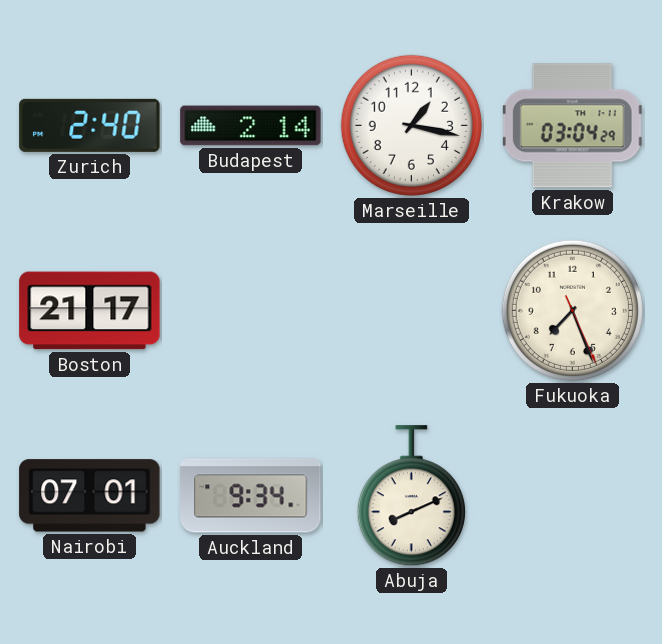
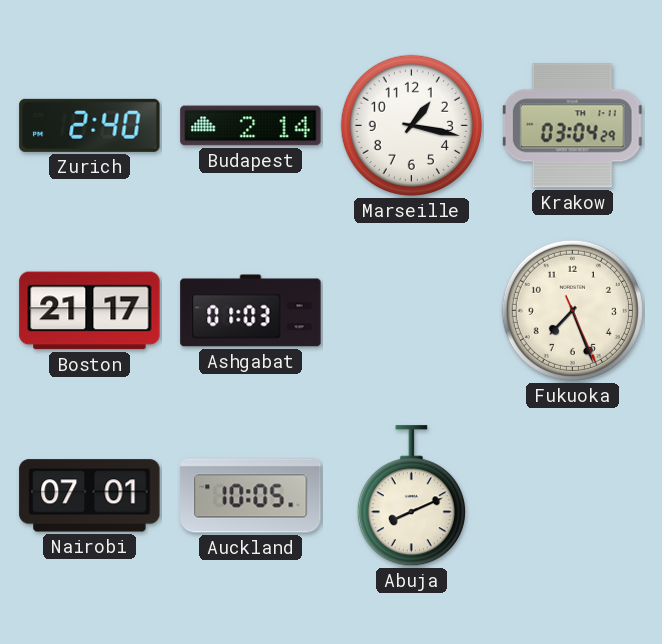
Ashgabat: none -> 01:03 (251, 311)
Auckland: 9:34 -> 10:05 (251, 496)
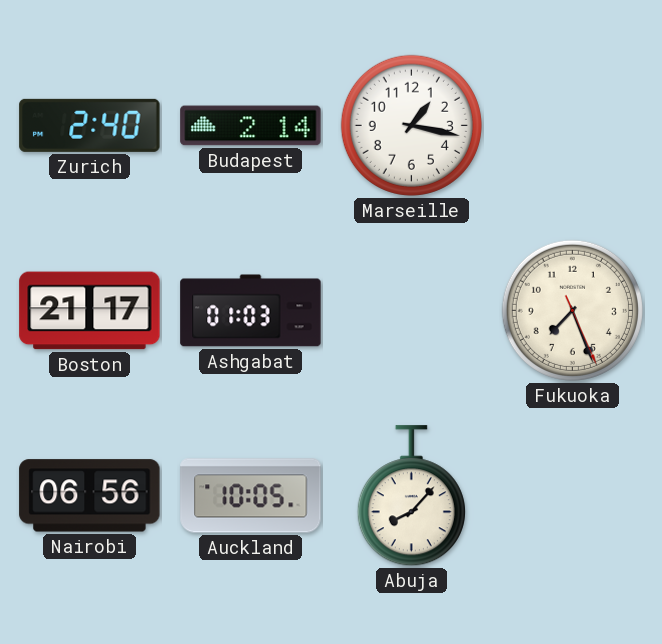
Krakow: 03:04 -> none (573, 126)
Nairobi: 07:01 -> 06:56 (90, 496)
Abuja: 8:11 -> 8:07 (411, 496)
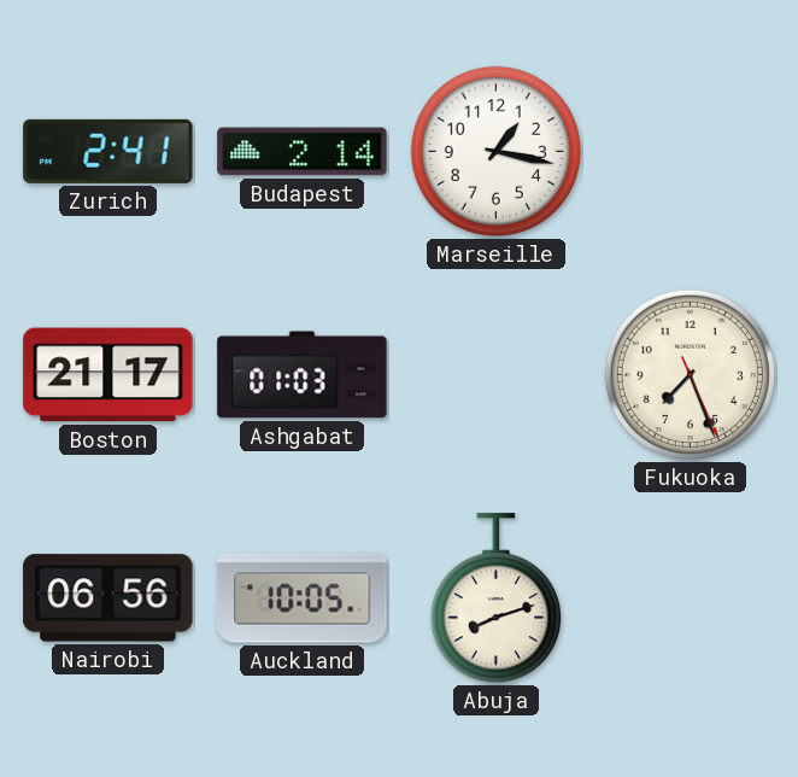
Zurich: 2:40 -> 2:41 (108, 151)
Abuja: 8:07 -> 8:12 (495, 598)
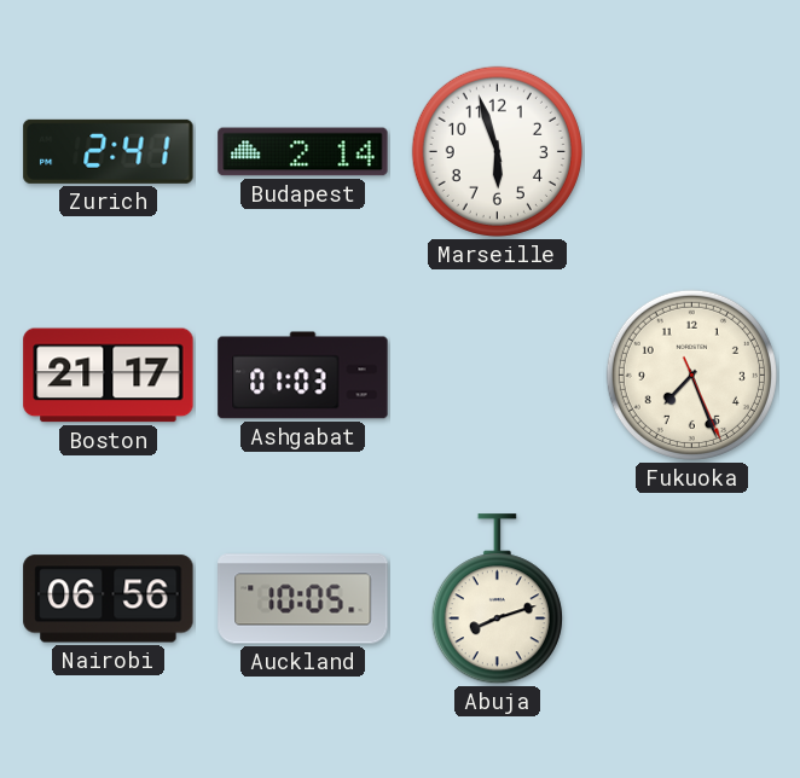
Marseille: 1:17 -> 5:57 (497, 151)
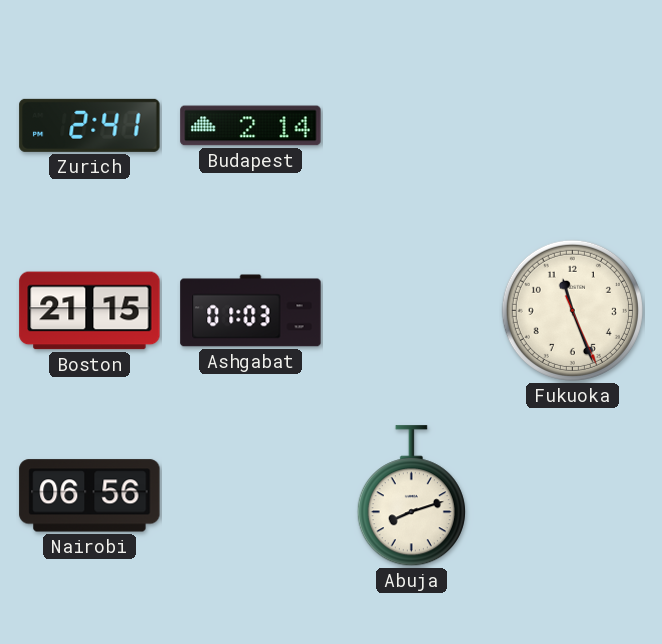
Marseille: 5:57 -> none (497, 151)
Boston: 21:17 -> 21:15 (90, 311)
Fukuoka: 7:26 -> 11:26 (572, 310)
Auckland: 10:05 -> none (303, 599)
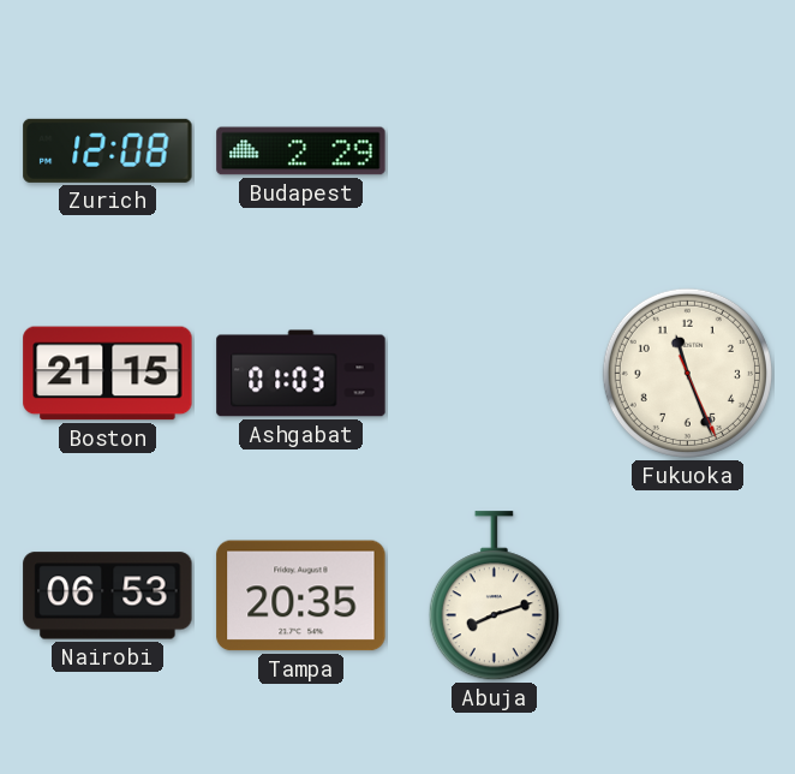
Zurich: 2:41 -> 12:08 (108, 150)
Budapest: 2:14 -> 2:29 (301, 151)
Nairobi: 06:56 -> 06:53 (108, 596)
Tampa: none -> 20:35 (301, 596)
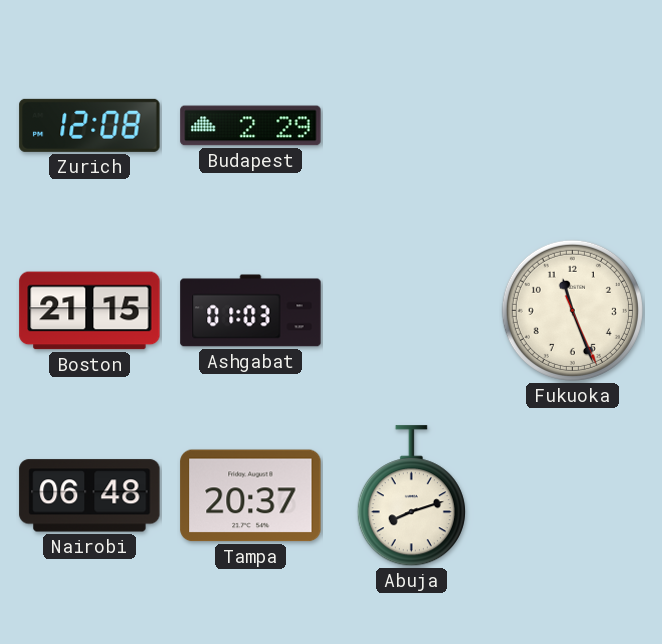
Nairobi: 06:53 -> 06:48 (90, 496)
Tampa: 20:35 -> 20:37 (251, 496)
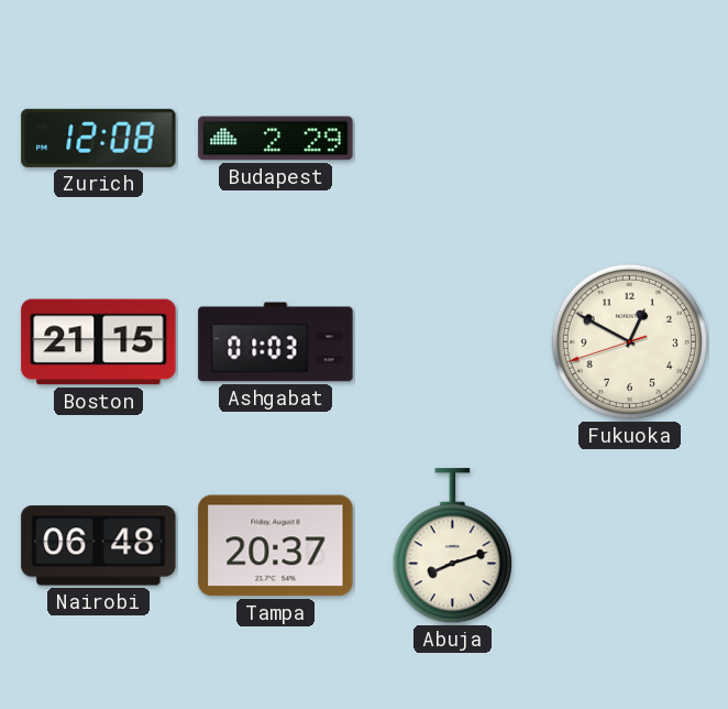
Fukuoka: 11:26 -> 12:49 (629, 341)
